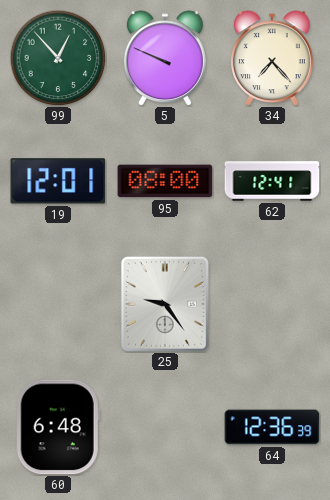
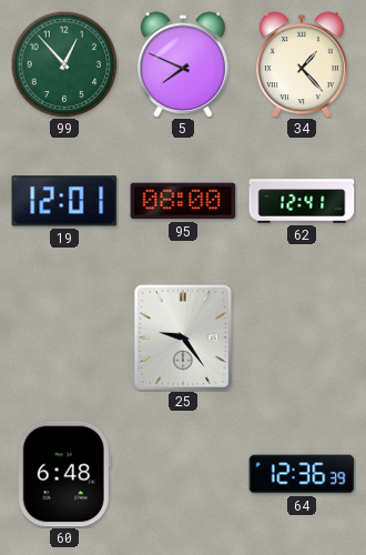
5: 9:49 -> 7:49 (183, 64)
34: 7:23 -> 1:23 (302, 64)
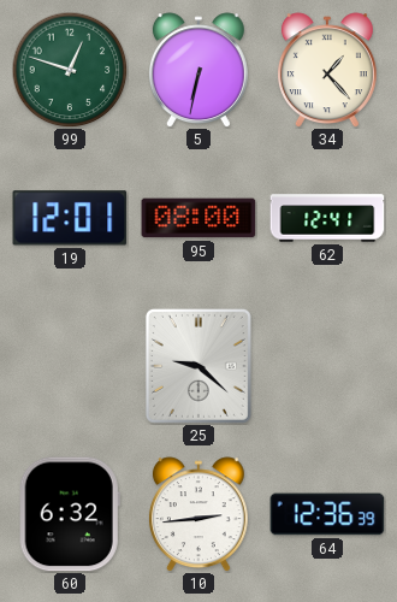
99: 12:53 -> 12:48 (70, 70)
5: 7:49 -> 6:32 (198, 70)
25: 9:24 -> 9:22 (198, 366)
60: 6:48 -> 6:32 (70, 514)
10: none -> 2:44 (198, 514)
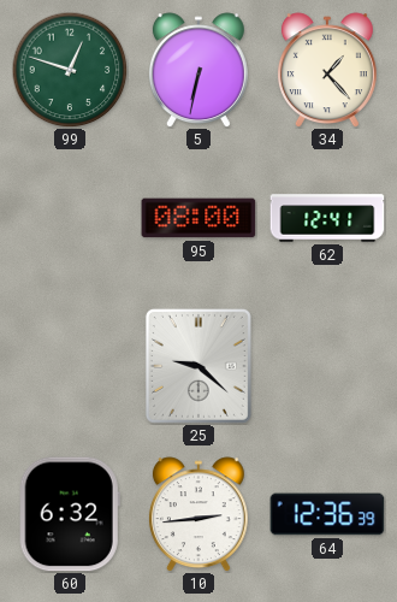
19: 12:01 -> none (70, 218)
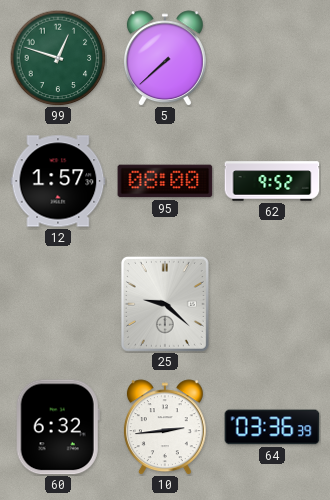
5: 6:32 -> 7:38 (165, 58)
34: 1:23 -> none (327, 70)
12: none -> 1:57 (58, 181)
62: 12:41 -> 9:52 (272, 181)
64: 12:36 -> 03:36 (272, 427)
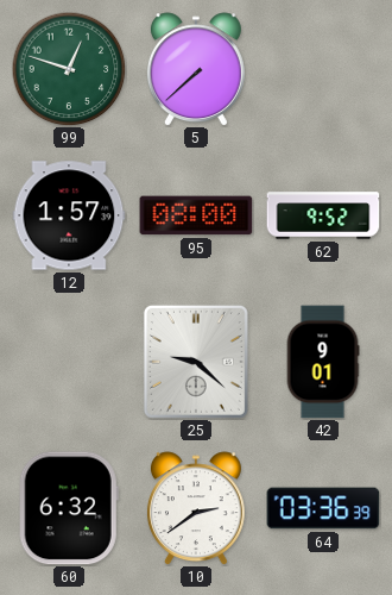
42: none -> 9:01 (323, 362)
10: 2:44 -> 2:39 (196, 508)
